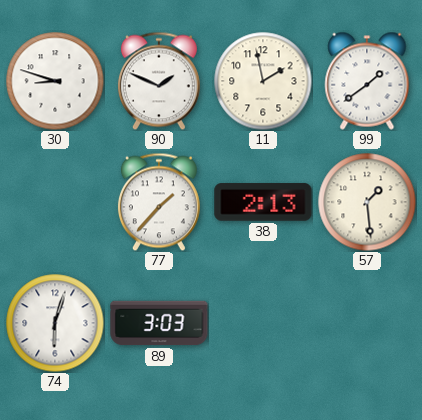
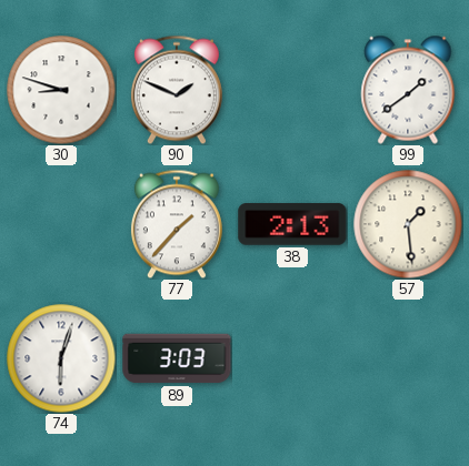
11: 1:58 -> none (263, 81)
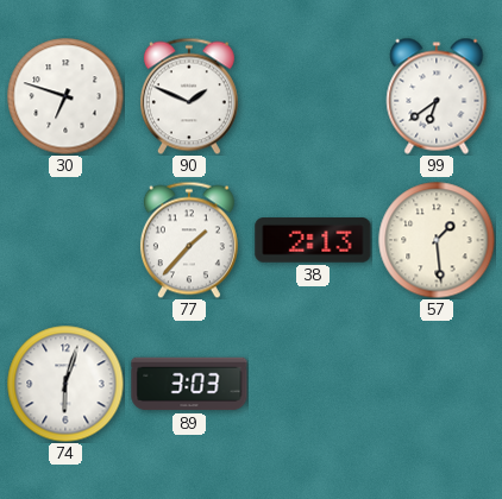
30: 8:48 -> 6:48 (65, 96)
99: 1:39 -> 6:39 (437, 96)
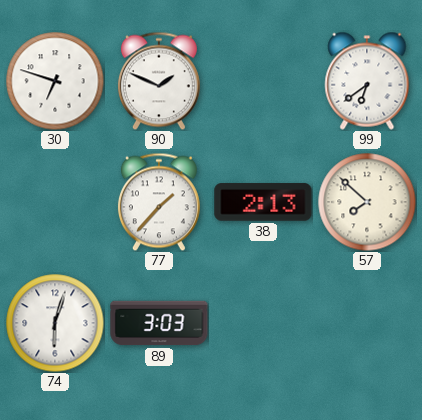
57: 1:29 -> 7:52 (367, 202)
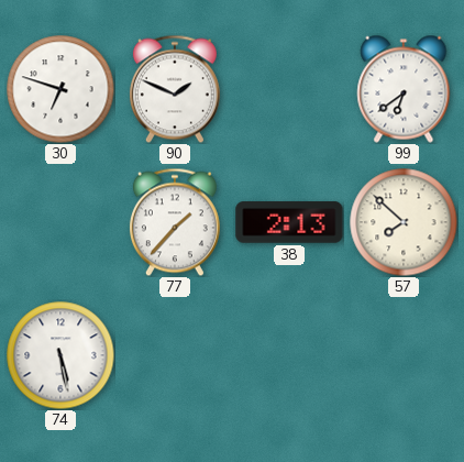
74: 6:03 -> 5:28 (60, 355)
89: 3:03 -> none (159, 323)
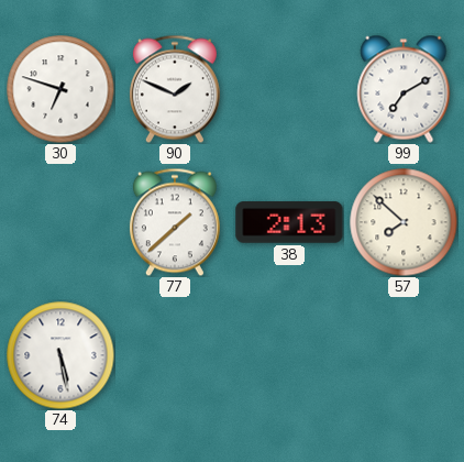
99: 6:39 -> 7:10 (404, 89)
77: 1:37 -> 1:38 (175, 222)
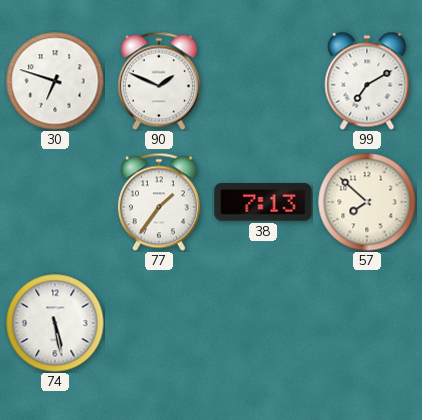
77: 1:38 -> 1:36 (159, 202)
38: 2:13 -> 7:13 (263, 202)
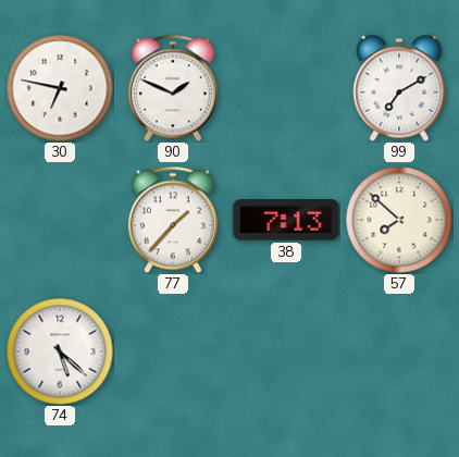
30: 6:48 -> 6:47 (60, 88)
77: 1:36 -> 1:37 (173, 220)
74: 5:28 -> 5:22 (60, 351)
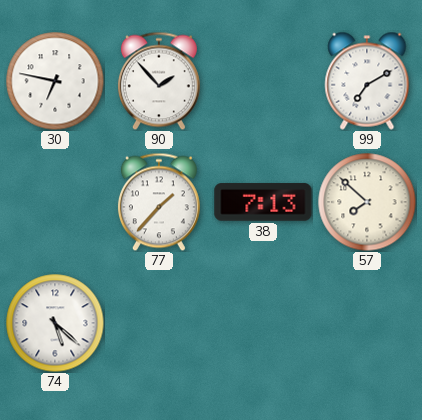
90: 1:49 -> 1:53 (159, 81)
